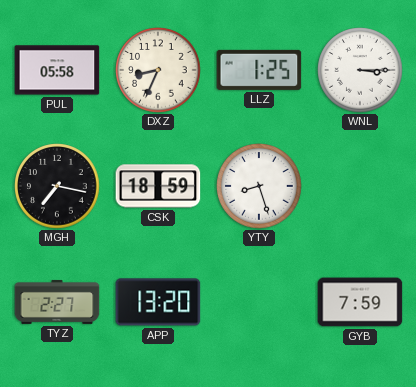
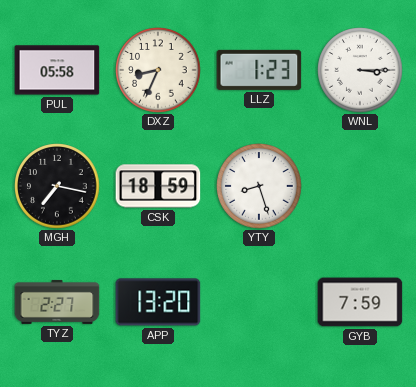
LLZ: 1:25 -> 1:23 (259, 70)
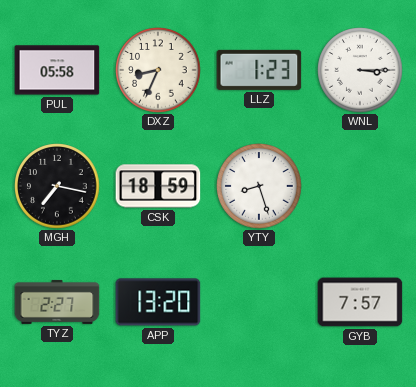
GYB: 7:59 -> 7:57 (360, 302)
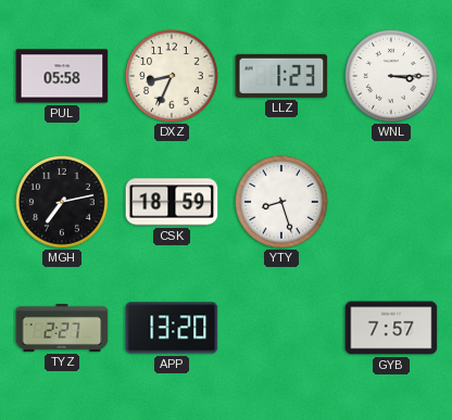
MGH: 7:17 -> 7:13 (62, 202)
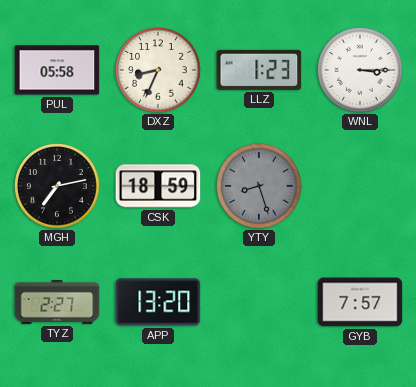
YTY dial: white -> grey (259, 186)
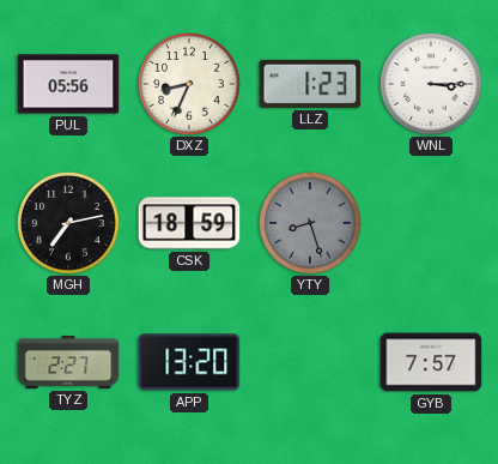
PUL: 05:58 -> 05:56 (68, 84)
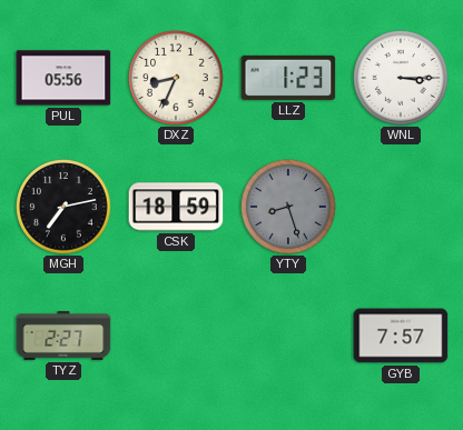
APP: 13:20 -> none (189, 362)
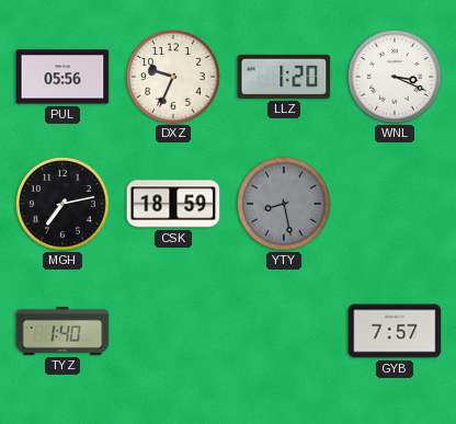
DXZ: 8:34 -> 9:34 (173, 77)
LLZ: 1:23 -> 1:20 (284, 77)
WNL: 3:15 -> 3:19 (395, 77)
YTY: 8:27 -> 8:28 (284, 204)
TYZ: 2:27 -> 1:40 (62, 331)
